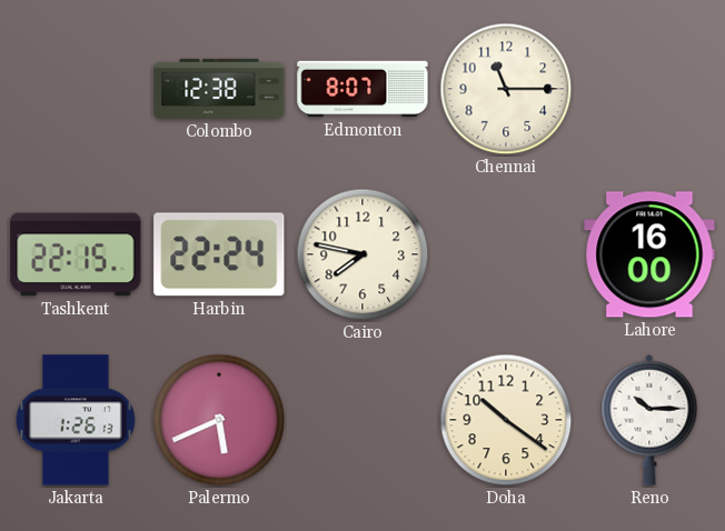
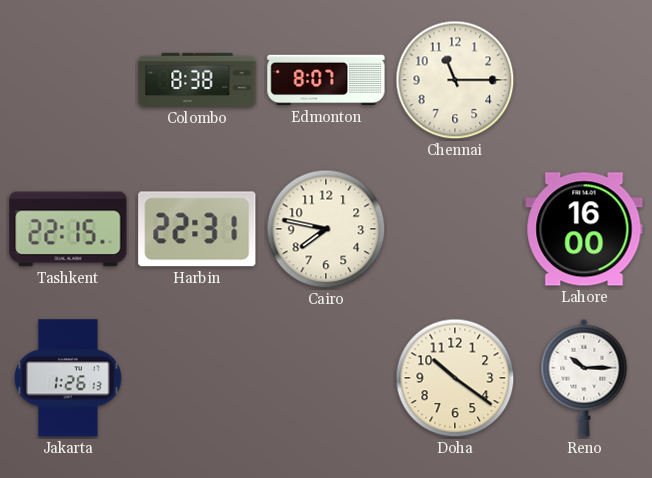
Colombo: 12:38 -> 8:38 (197, 80)
Harbin: 22:24 -> 22:31 (197, 229)
Palermo: 5:41 -> none (219, 420)
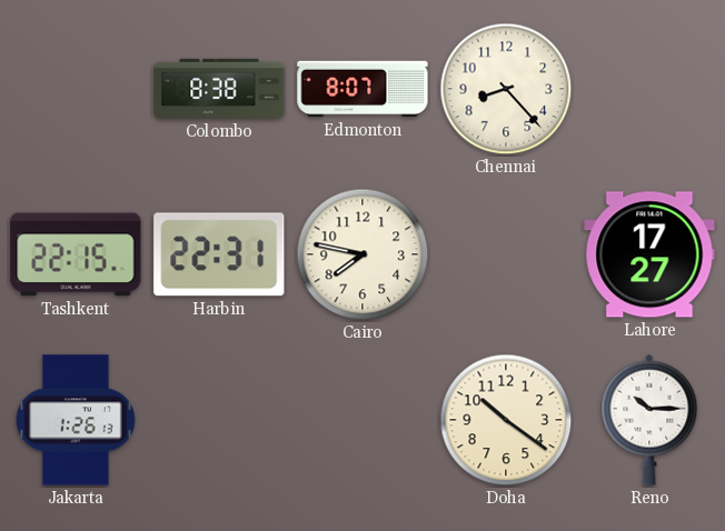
Chennai: 11:15 -> 8:23 (506, 89)
Lahore: 16:00 -> 17:27 (649, 254)
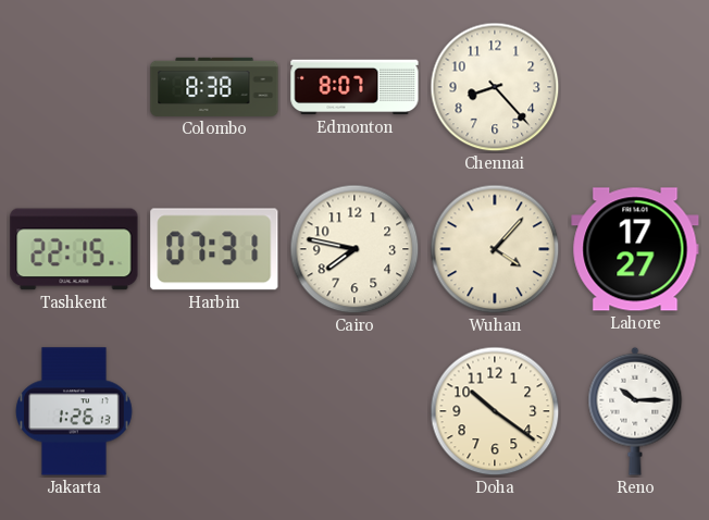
Harbin: 22:31 -> 07:31 (214, 249)
Wuhan: none -> 4:07 (495, 249)
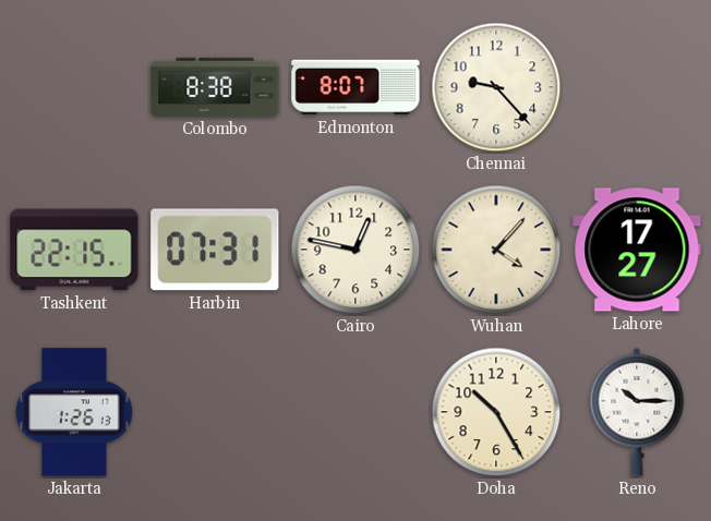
Chennai: 8:23 -> 9:23 (496, 87)
Cairo: 7:47 -> 12:47 (355, 250)
Doha: 10:21 -> 10:25 (496, 412)
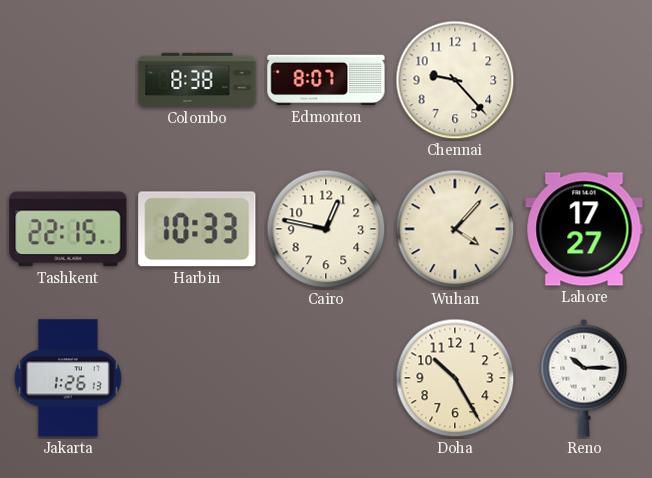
Harbin: 07:31 -> 10:33 (197, 229)
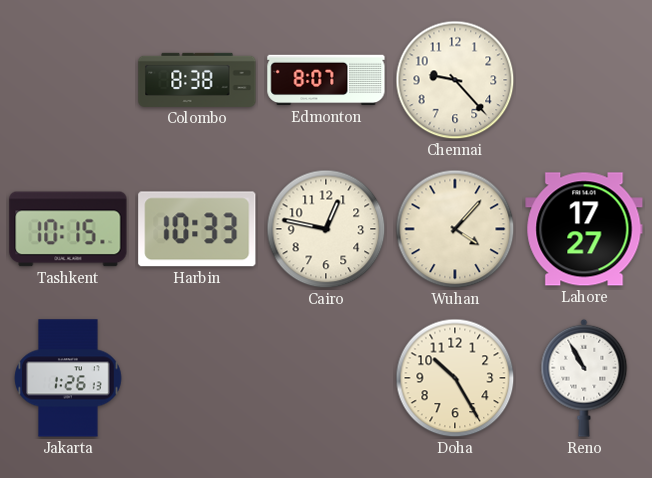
Tashkent: 22:15 -> 10:15 (68, 229)
Reno: 10:15 -> 10:55 (584, 378)
